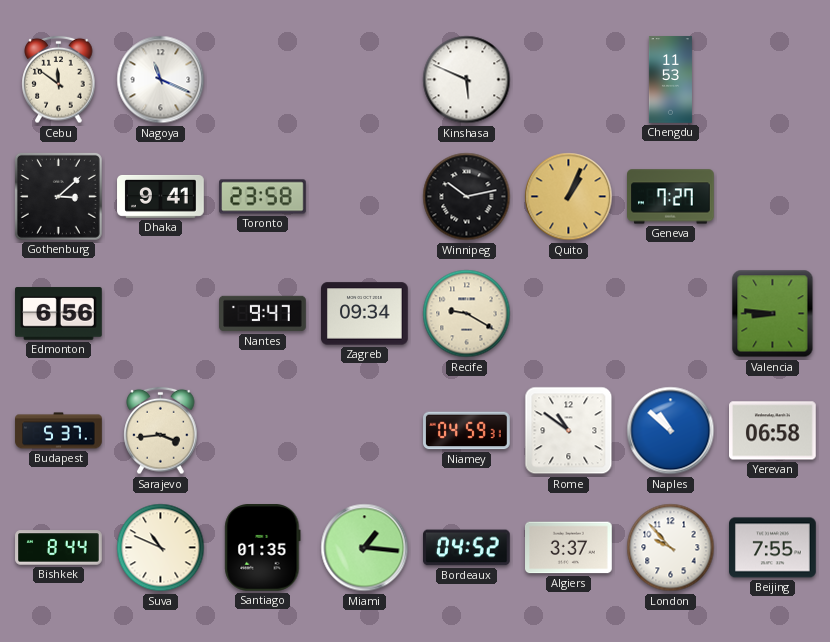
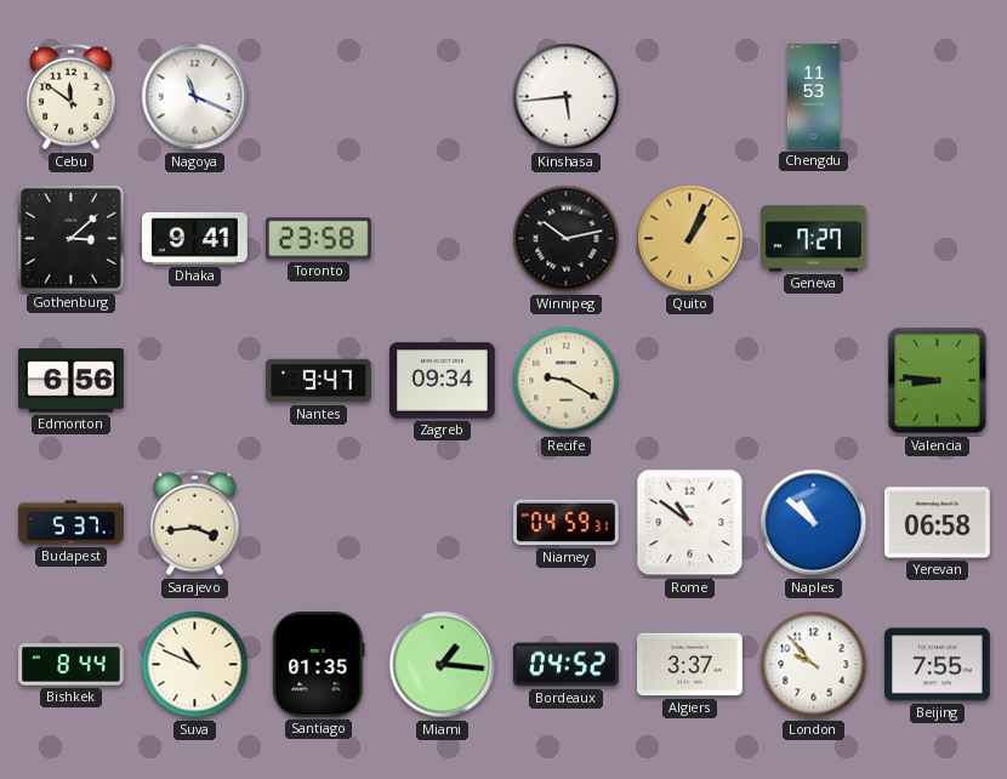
Kinshasa: 5:49 -> 5:44 (567, 97)
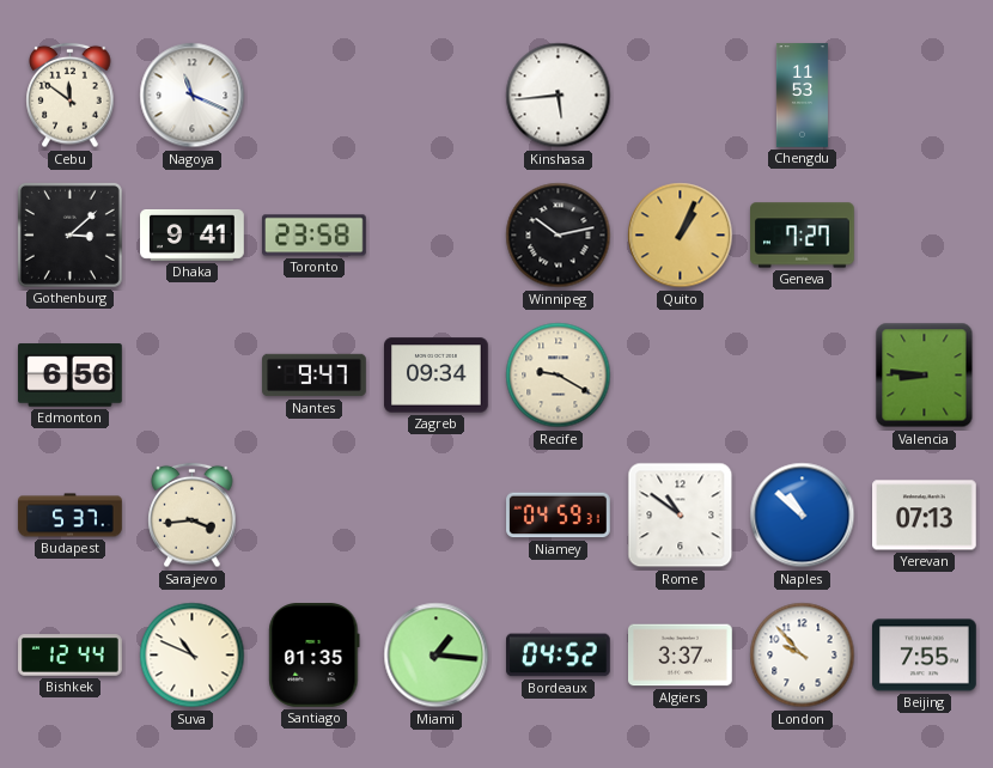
Yerevan: 06:58 -> 07:13 (925, 516)
Bishkek: 8:44 -> 12:44 (71, 656)
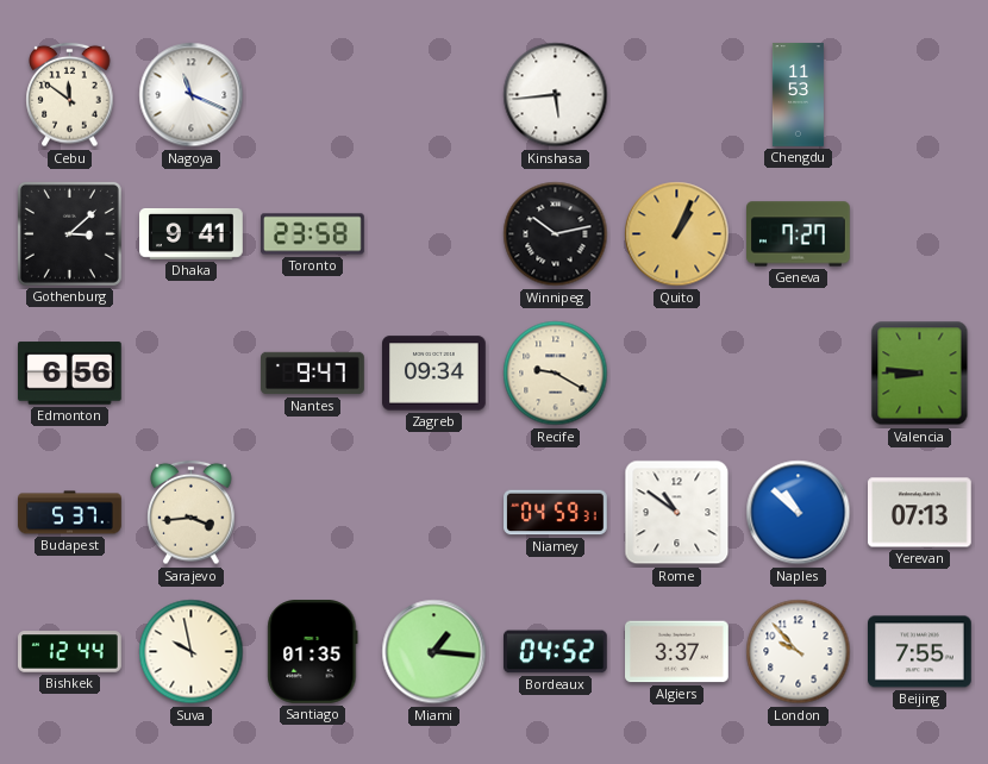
Suva: 10:49 -> 9:58 (192, 652)
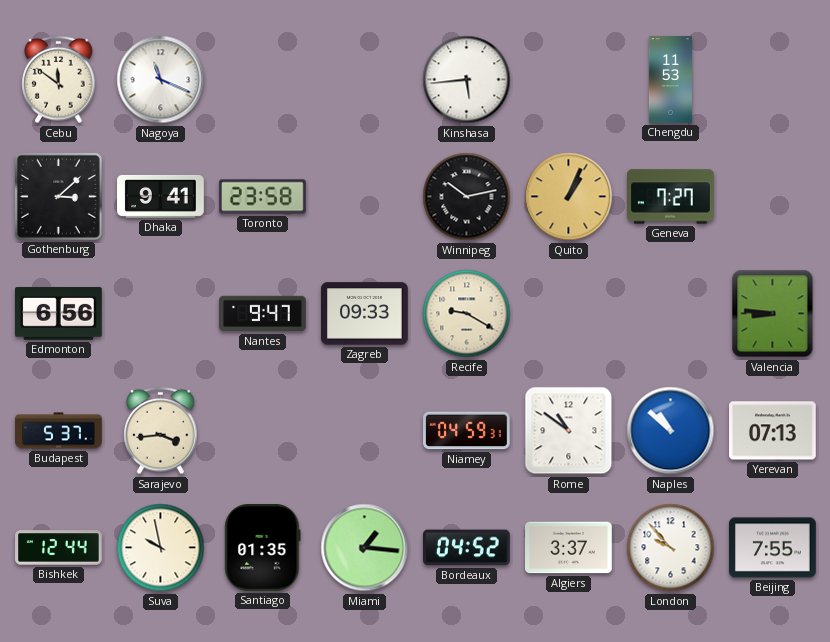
Zagreb: 09:34 -> 09:33 (365, 314)
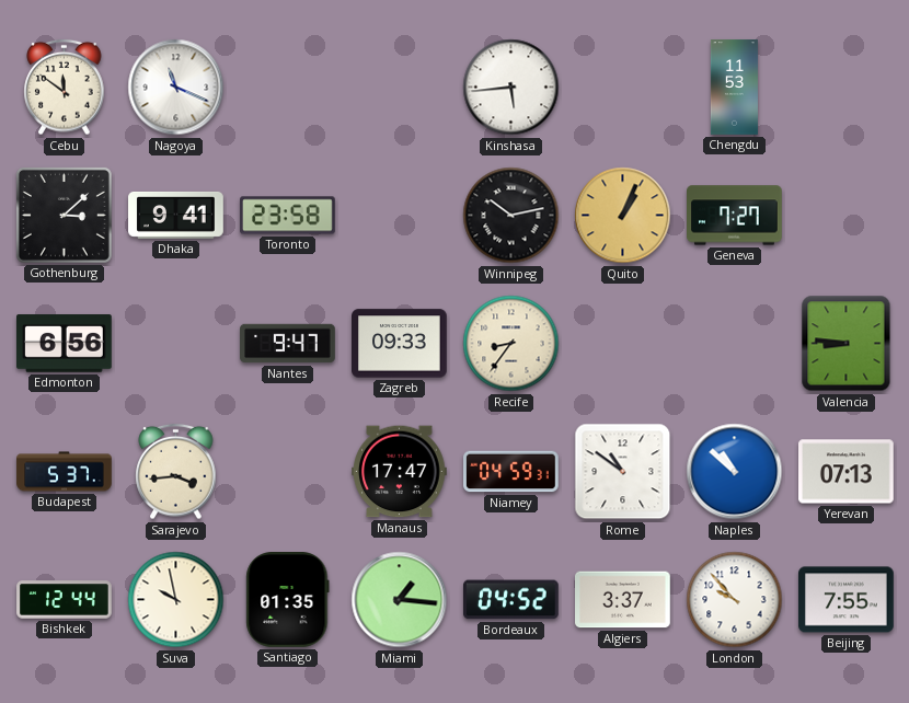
Recife: 9:20 -> 8:36 (511, 344)
Manaus: none -> 17:47 (400, 472)
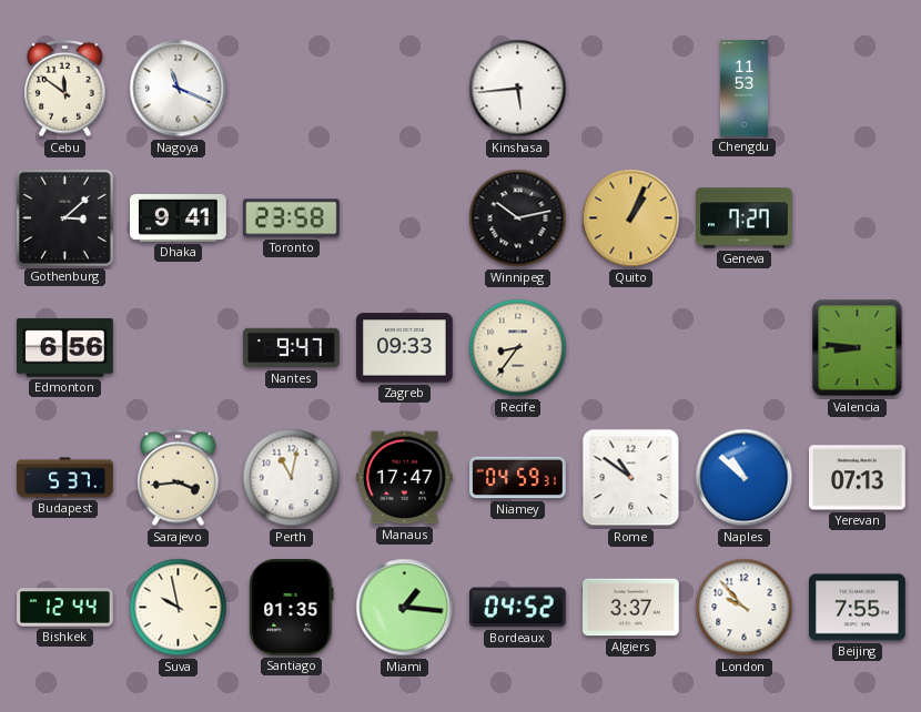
Perth: none -> 11:02 (292, 478)
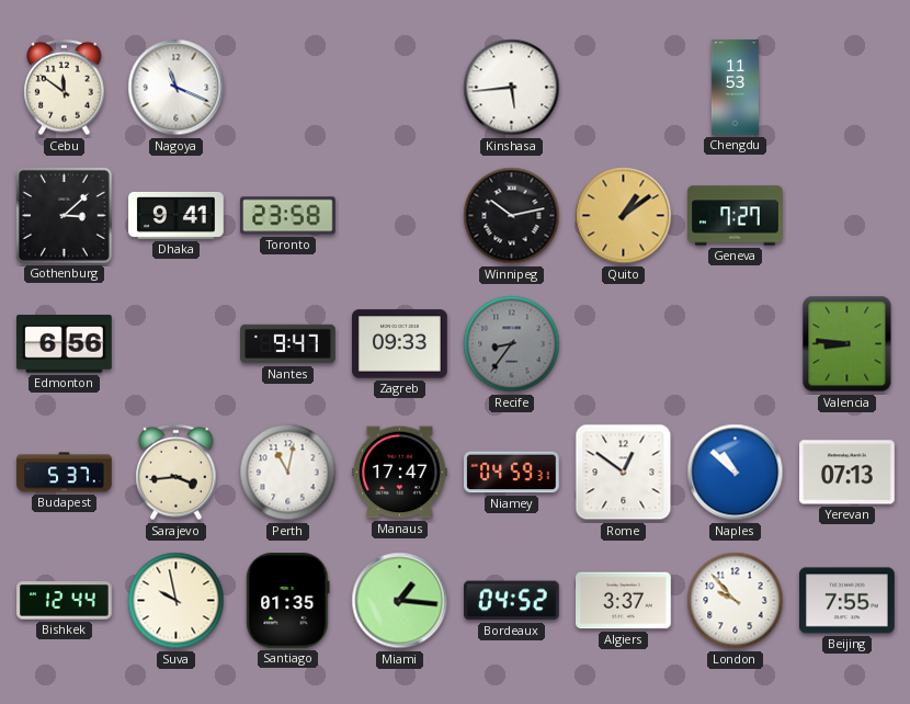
Quito: 1:04 -> 1:09 (624, 216)
Recife dial: cream -> grey (512, 344)
Rome: 10:51 -> 12:51 (624, 473)
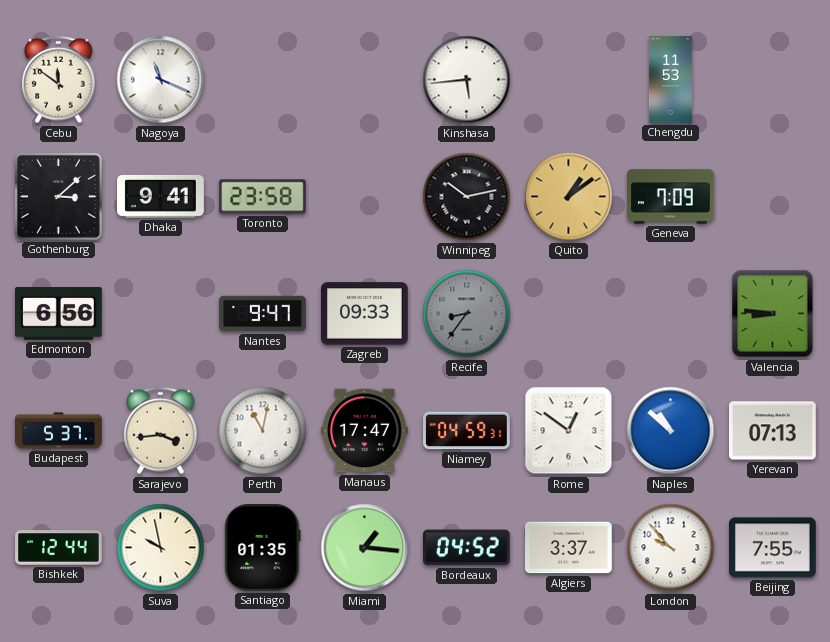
Geneva: 7:27 -> 7:09 (671, 197)
